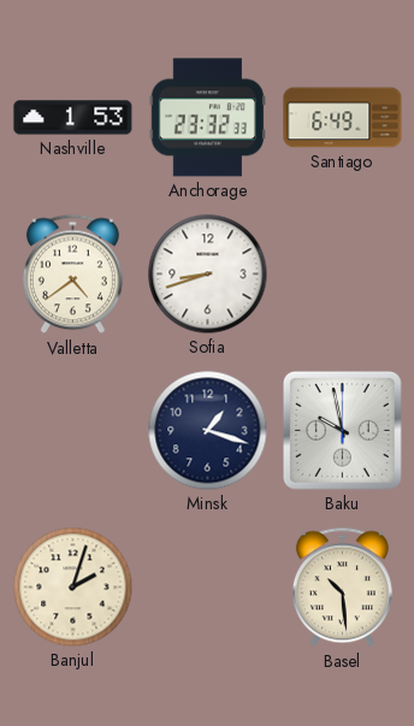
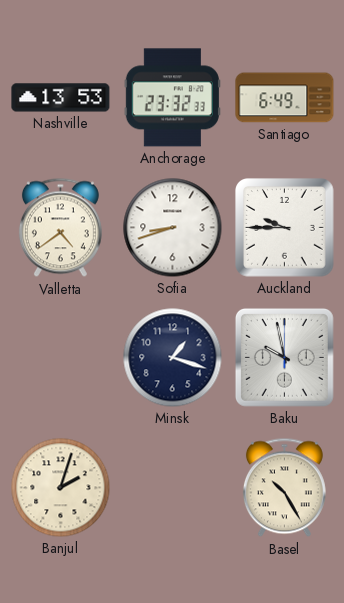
Nashville: 1:53 -> 13:53 (61, 98)
Auckland: none -> 9:45 (285, 228)
Basel: 10:29 -> 10:25 (284, 488)
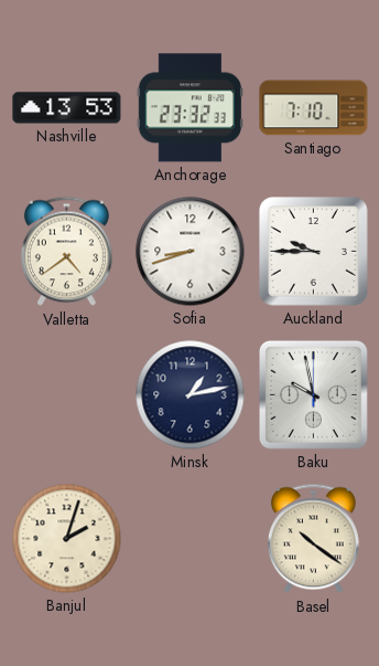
Santiago: 6:49 -> 7:10 (314, 108)
Minsk: 1:18 -> 1:13 (191, 395)
Basel: 10:25 -> 10:21 (313, 539)
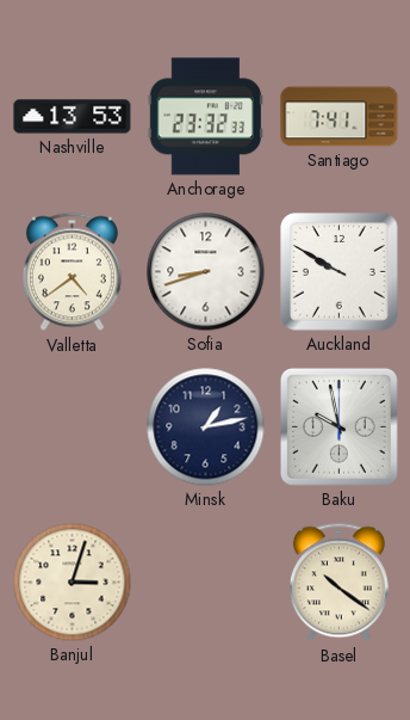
Santiago: 7:10 -> 7:41 (340, 117)
Auckland: 9:45 -> 9:50 (340, 272)
Banjul: 2:03 -> 3:03 (73, 583)
